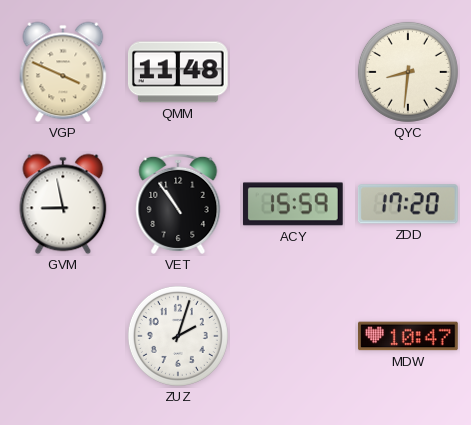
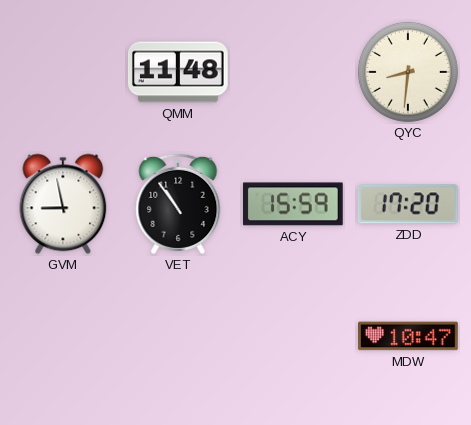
VGP: 3:49 -> none (63, 72)
ZUZ: 2:03 -> none (178, 336)
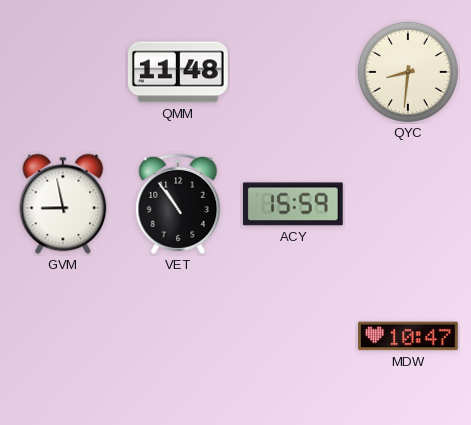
ZDD: 17:20 -> none (408, 204)
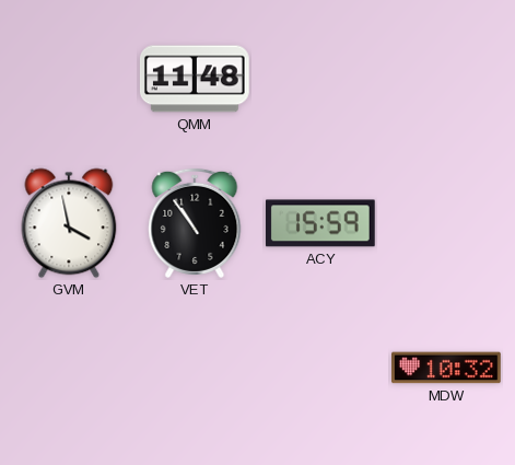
QYC: 8:31 -> none (408, 72)
GVM: 8:58 -> 3:58 (69, 223)
MDW: 10:47 -> 10:32 (447, 368)
